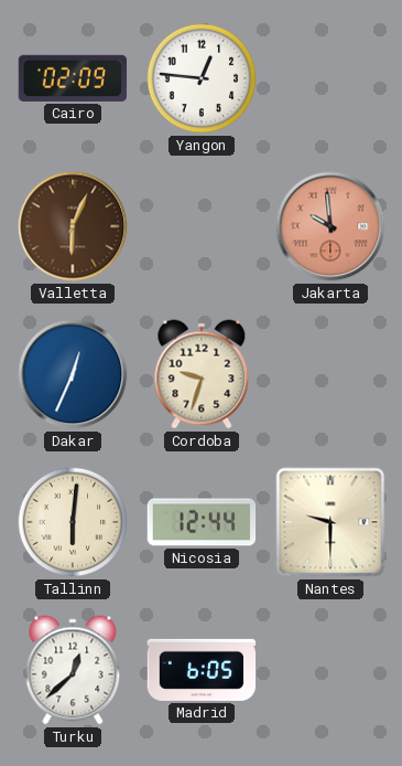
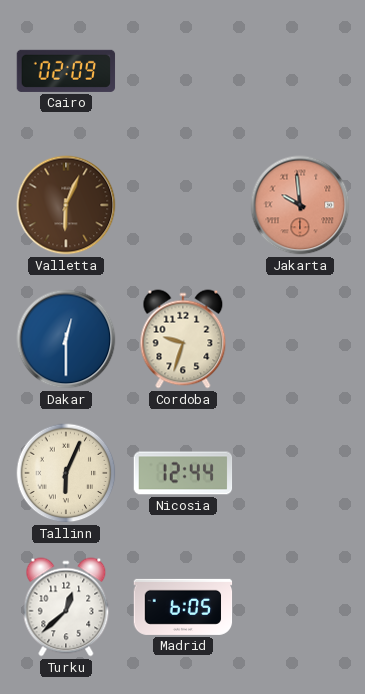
Yangon: 12:46 -> none (202, 78)
Dakar: 12:34 -> 12:30 (66, 339)
Tallinn: 6:01 -> 6:04 (66, 473)
Nantes: 9:30 -> none (330, 522)
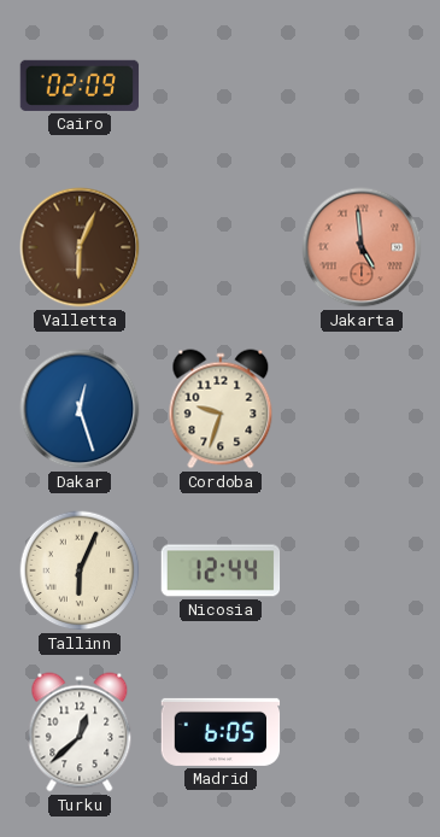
Jakarta: 9:59 -> 4:59 (362, 247)
Dakar: 12:30 -> 12:27 (80, 409)
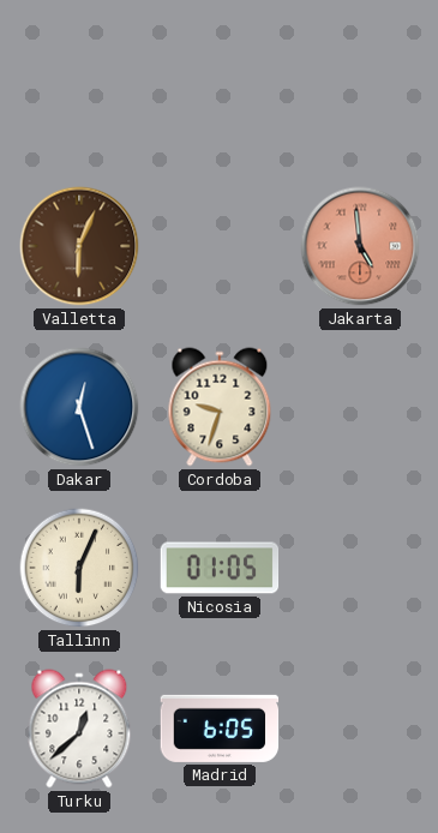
Cairo: 02:09 -> none (80, 86)
Nicosia: 12:44 -> 01:05 (220, 568)
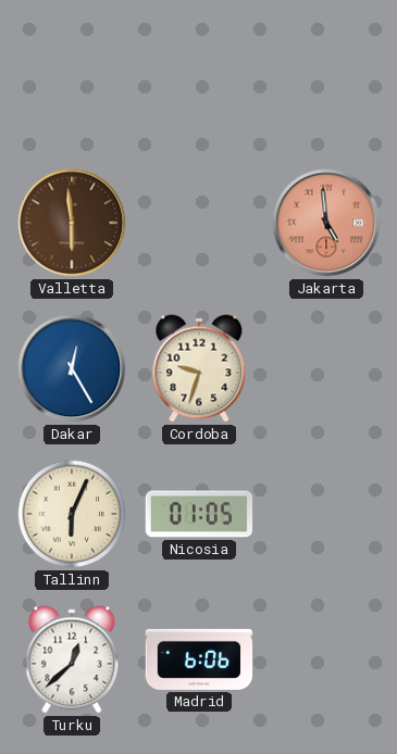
Valletta: 6:04 -> 5:59 (72, 223)
Dakar: 12:27 -> 12:25 (72, 368)
Madrid: 6:05 -> 6:06 (199, 659)
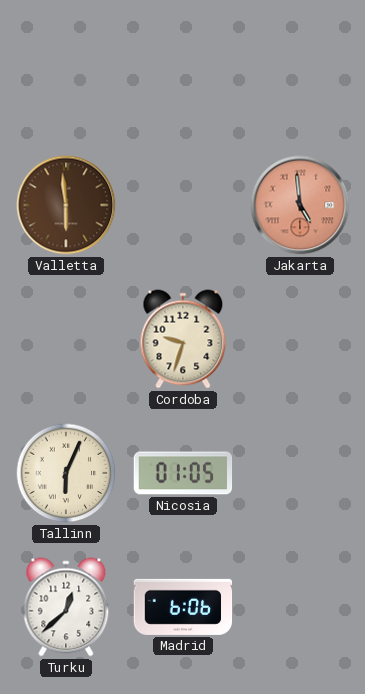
Dakar: 12:25 -> none (72, 368)
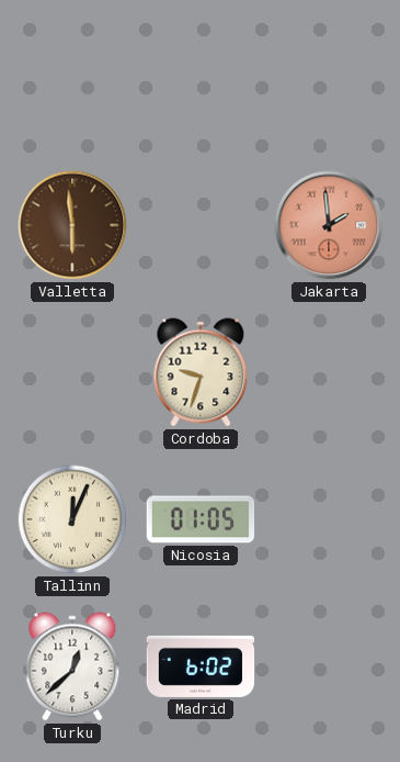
Jakarta: 4:59 -> 1:59 (329, 225)
Tallinn: 6:04 -> 12:04 (72, 519)
Madrid: 6:06 -> 6:02 (201, 666)
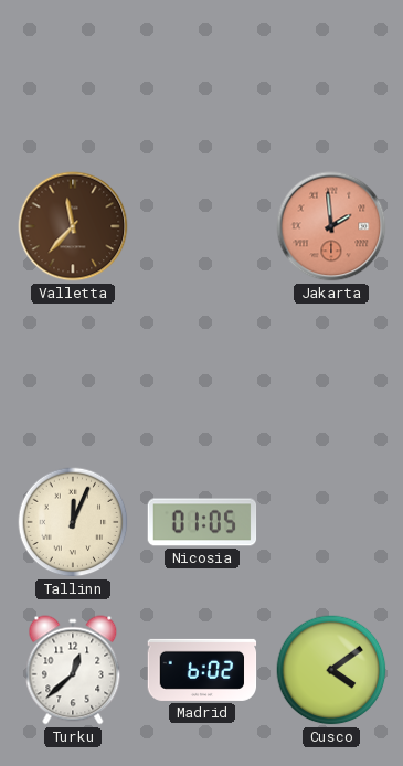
Valletta: 5:59 -> 11:37 (73, 226)
Cordoba: 9:33 -> none (201, 372)
Cusco: none -> 4:09 (331, 670)
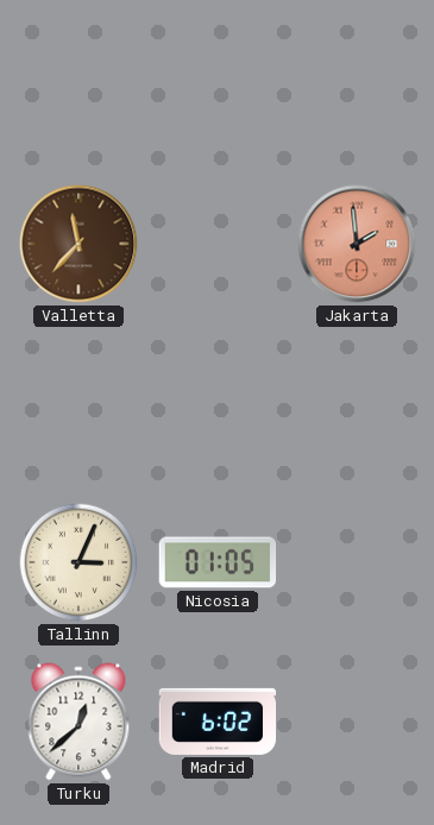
Tallinn: 12:04 -> 3:04 (78, 562)
Cusco: 4:09 -> none (331, 670)
